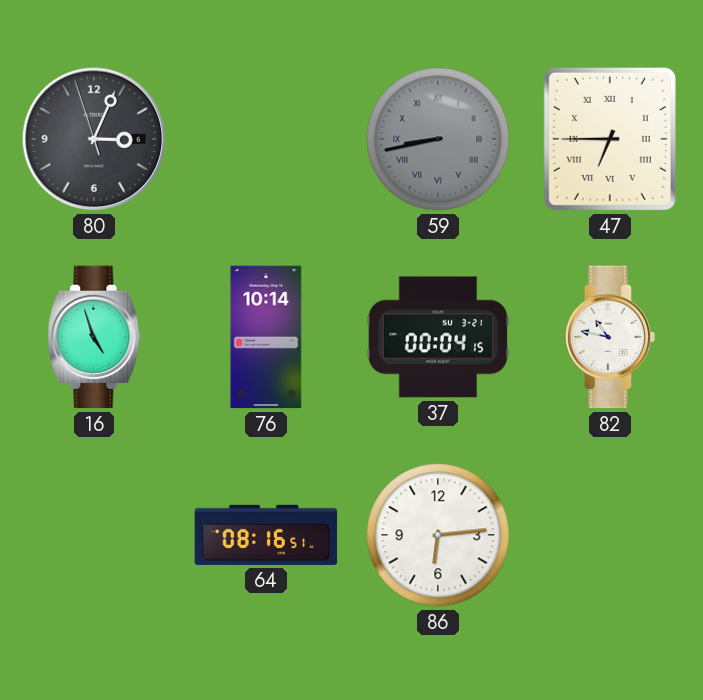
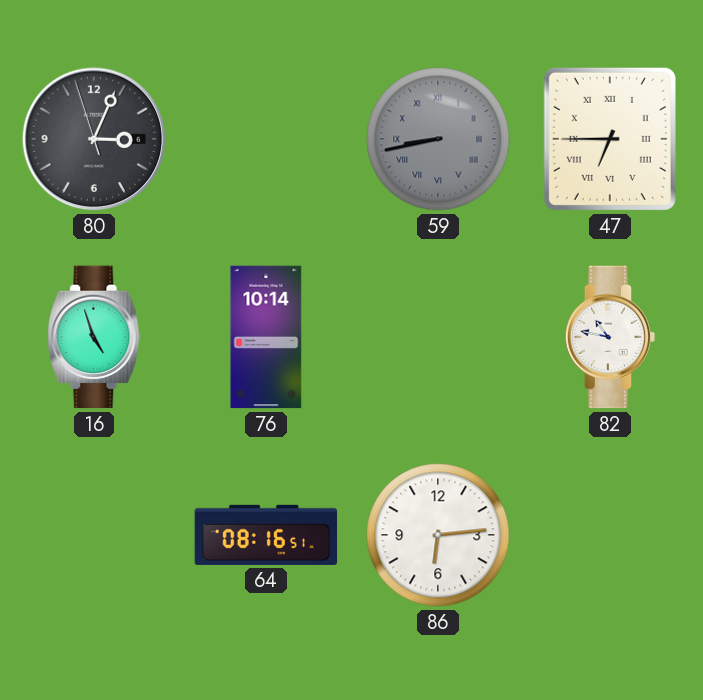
37: 00:04 -> none (438, 337)
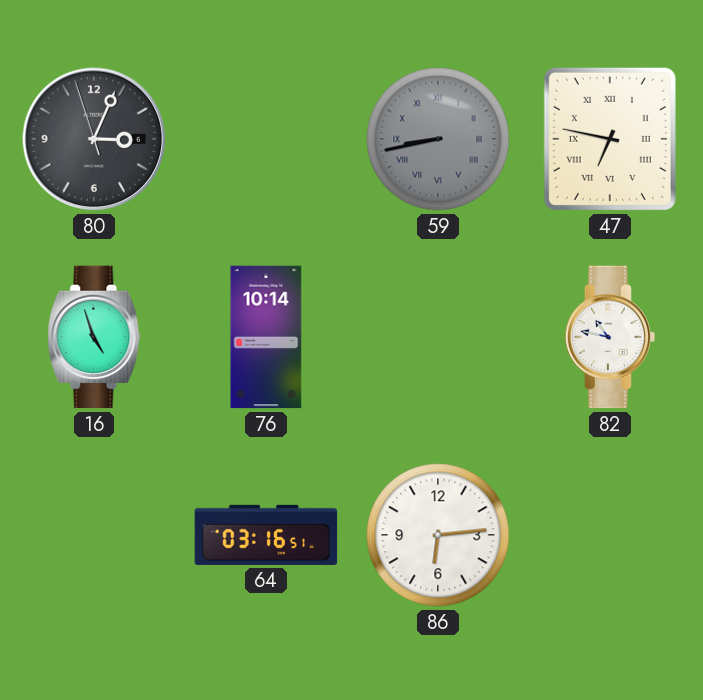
47: 6:45 -> 6:47 (610, 139)
64: 08:16 -> 03:16 (266, 535)
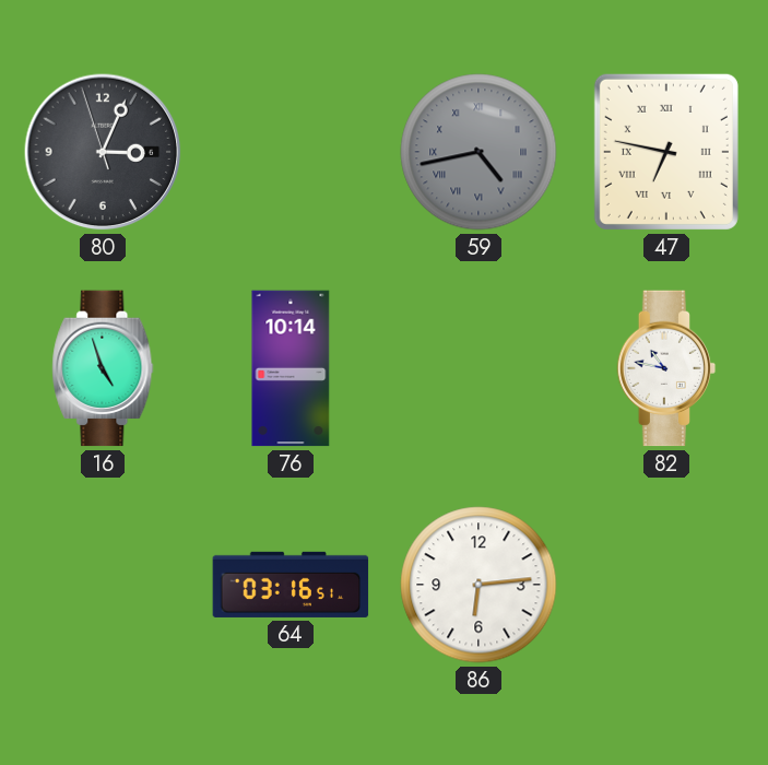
59: 8:43 -> 4:43 (478, 152)
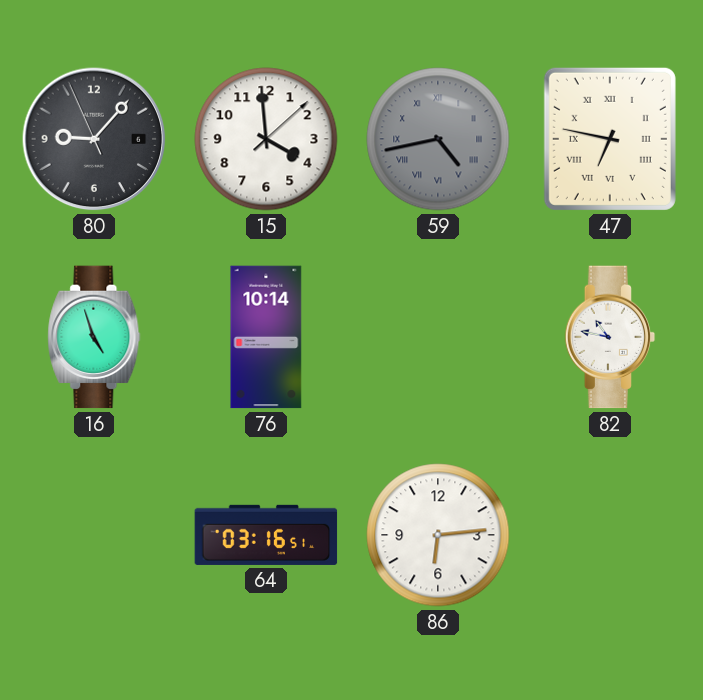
80: 3:03 -> 9:06 (94, 139)
15: none -> 3:59 (266, 139)
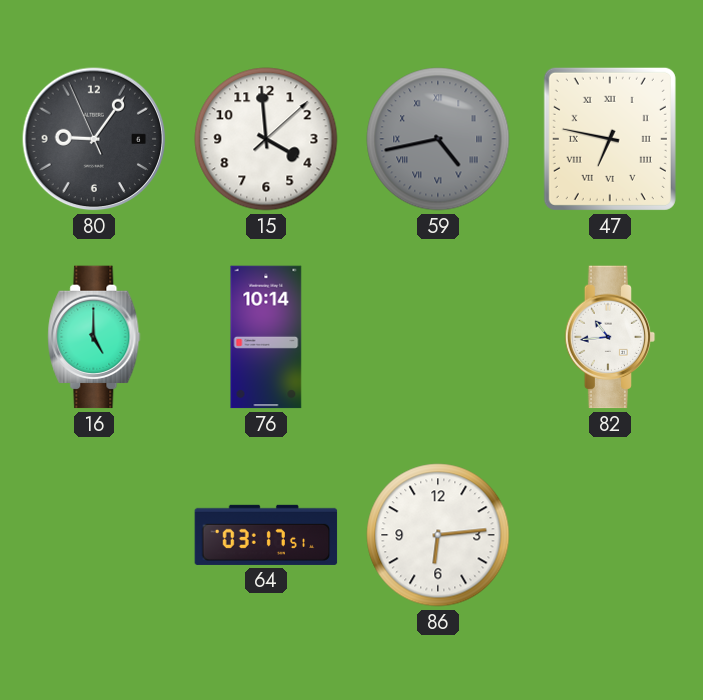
80: 9:06 -> 9:05 (94, 139)
16: 4:57 -> 5:00 (94, 337)
82: 10:47 -> 10:44 (610, 337)
64: 03:16 -> 03:17 (266, 535)
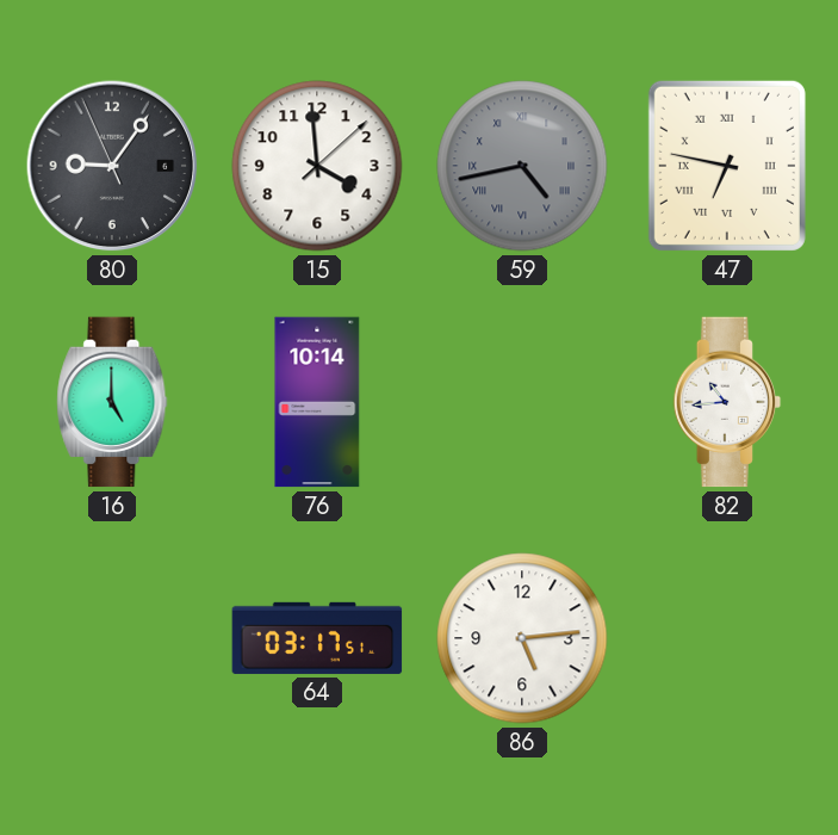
86: 6:14 -> 5:14 (522, 638)
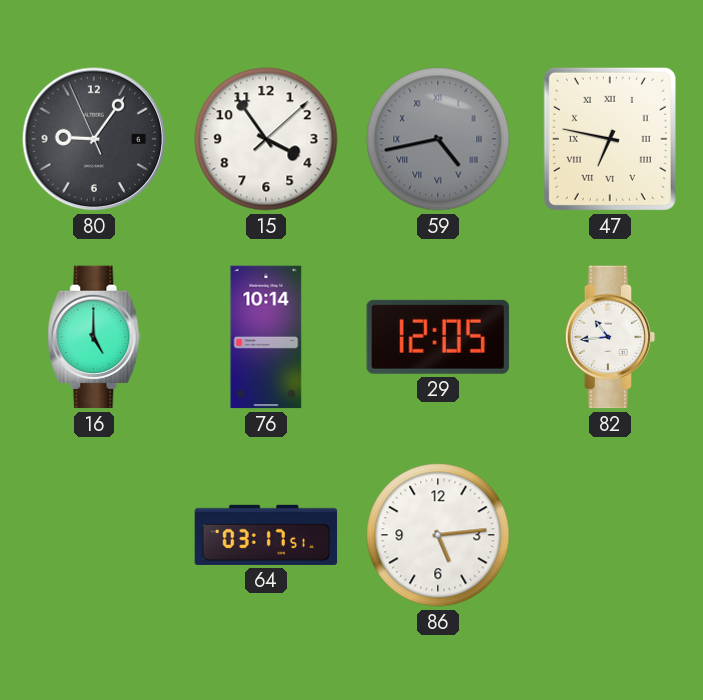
15: 3:59 -> 3:54 (266, 139)
29: none -> 12:05 (438, 337)
